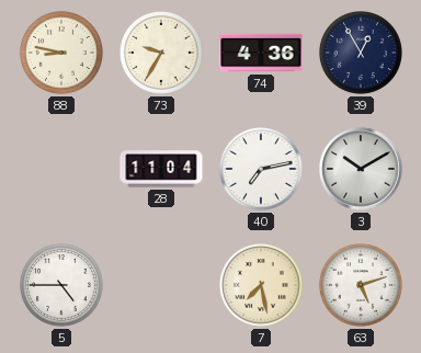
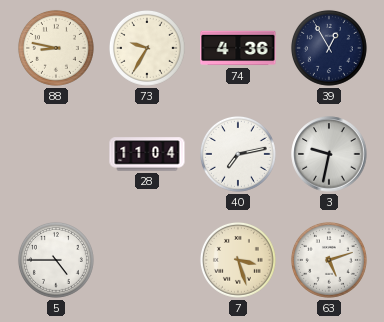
3: 10:10 -> 9:32 (329, 154)
7: 7:28 -> 3:27 (238, 260)
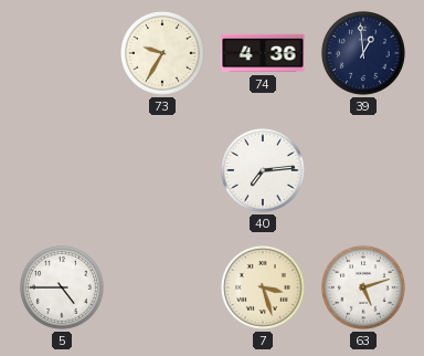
88: 8:47 -> none (56, 48)
39: 12:55 -> 12:59 (363, 53)
28: 11:04 -> none (147, 154)
40: 7:13 -> 7:14 (263, 170)
3: 9:32 -> none (329, 154)
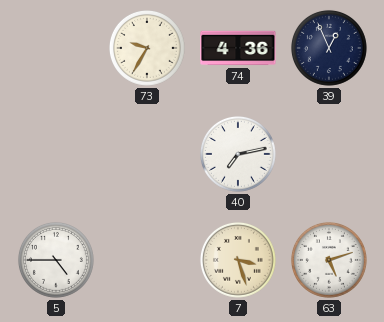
39: 12:59 -> 12:56 (329, 48)
40: 7:14 -> 7:13 (238, 154)
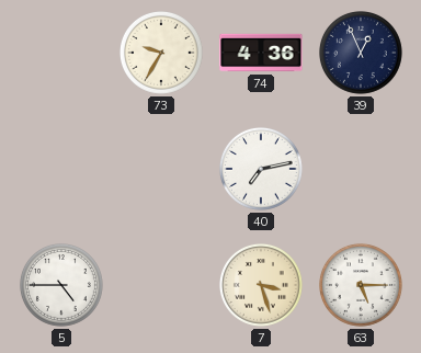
63: 5:12 -> 5:15 (361, 285)
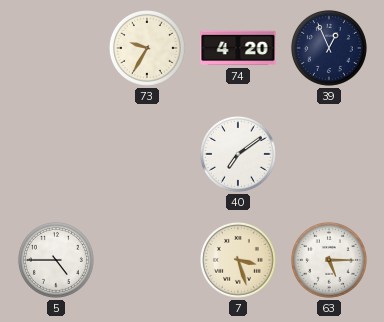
74: 4:36 -> 4:20 (238, 48)
40: 7:13 -> 7:09 (238, 154)
